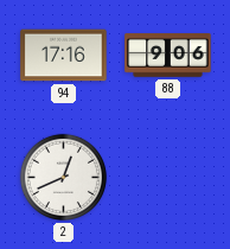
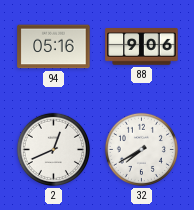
94: 17:16 -> 05:16 (54, 47)
32: none -> 7:40 (141, 149)
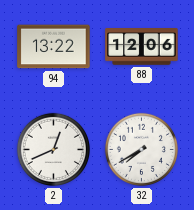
94: 05:16 -> 13:22 (54, 47)
88: 9:06 -> 12:06 (142, 47)
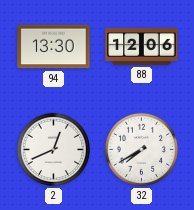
94: 13:22 -> 13:30 (54, 47)
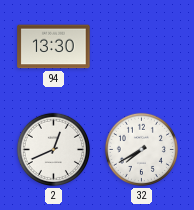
88: 12:06 -> none (142, 47)
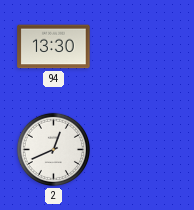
32: 7:40 -> none (141, 149)
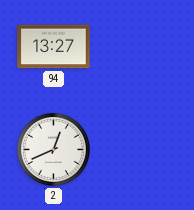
94: 13:30 -> 13:27 (54, 47)
